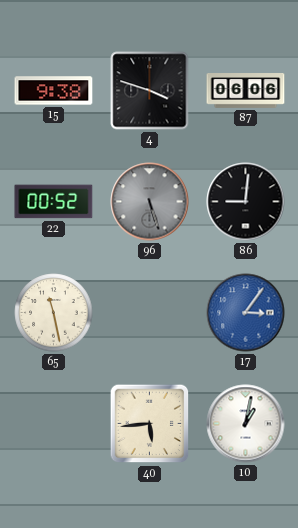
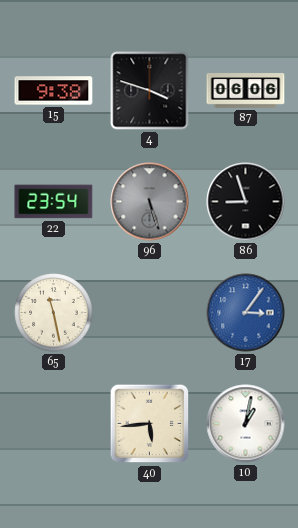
22: 00:52 -> 23:54 (54, 202)
86: 9:01 -> 8:57 (246, 202)
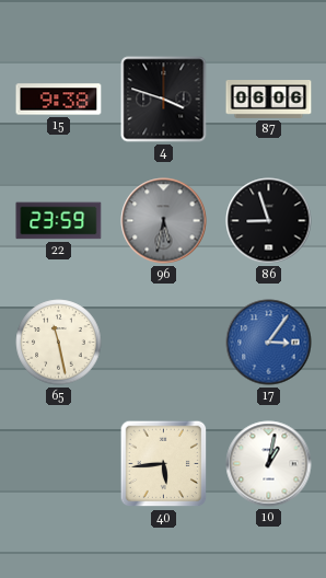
22: 23:54 -> 23:59 (59, 221)
96: 5:27 -> 5:32 (164, 221)
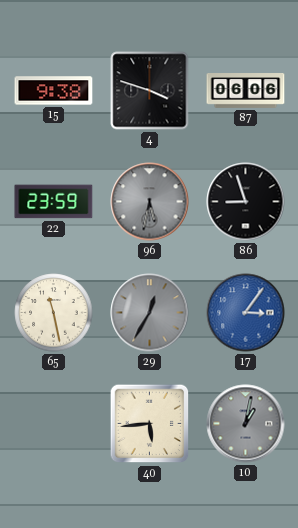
29: none -> 12:35 (150, 313)
10 dial: white -> grey (246, 424)
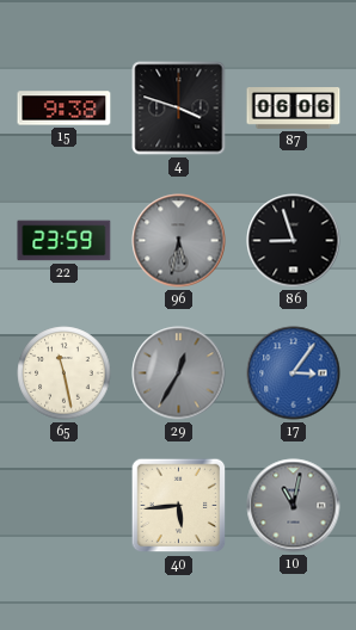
10: 1:02 -> 11:02 (294, 506)
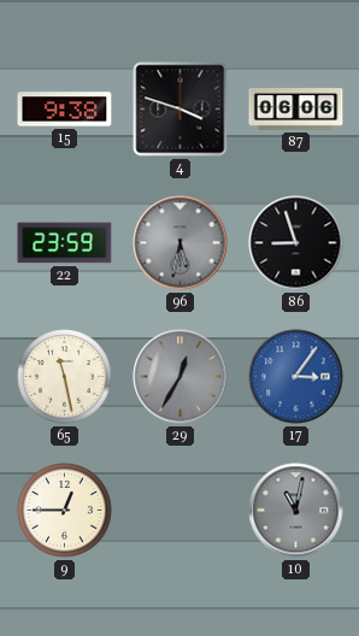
9: none -> 12:45 (65, 511)
40: 5:44 -> none (179, 506)
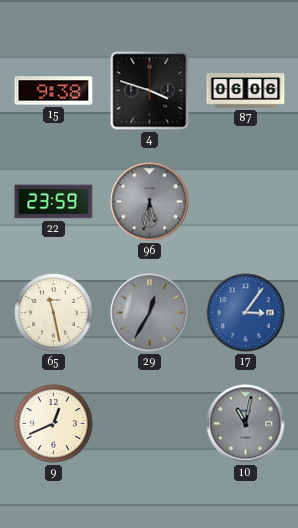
86: 8:57 -> none (296, 243)
9: 12:45 -> 12:41 (54, 424)
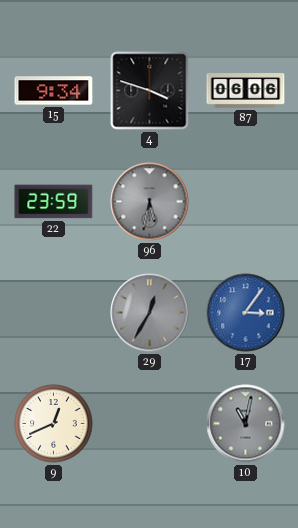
15: 9:38 -> 9:34 (54, 91)
65: 11:28 -> none (54, 313)
